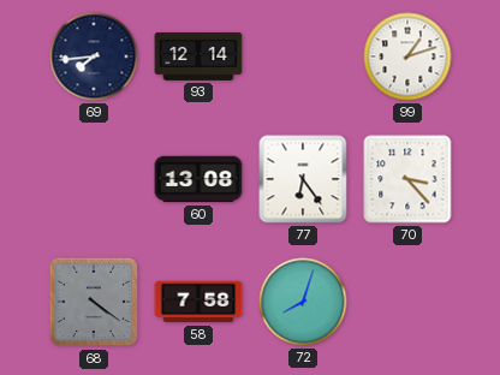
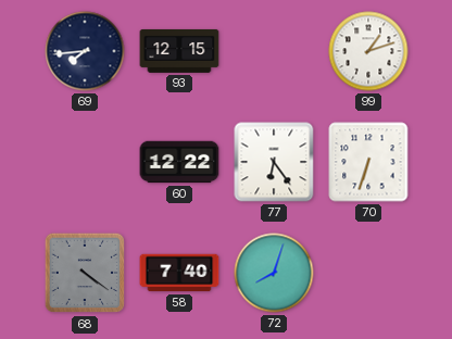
93: 12:14 -> 12:15 (179, 51)
60: 13:08 -> 12:22 (179, 162)
70: 3:23 -> 6:33 (368, 162)
58: 7:58 -> 7:40 (179, 273)
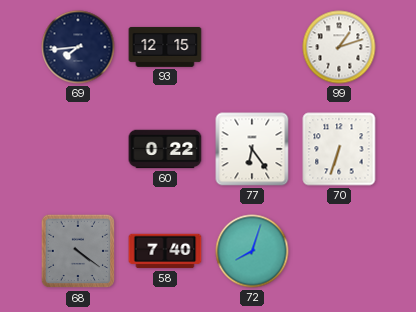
60: 12:22 -> 0:22 (165, 149)
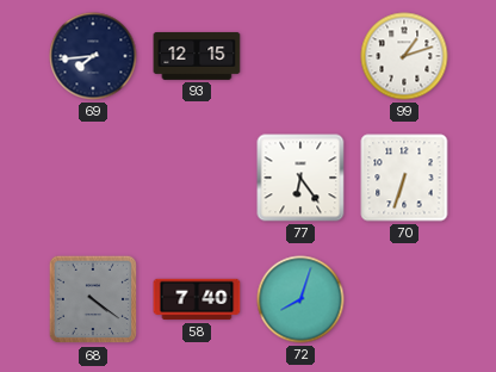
60: 0:22 -> none (165, 149)
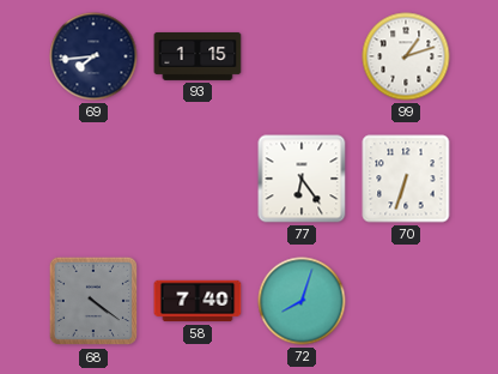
93: 12:15 -> 1:15 (198, 56)
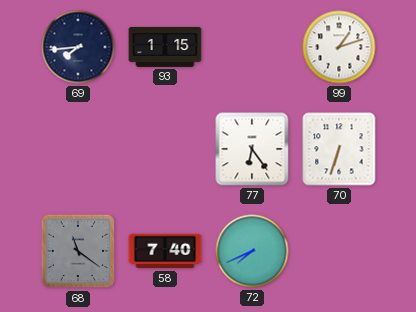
68: 4:21 -> 11:21 (78, 251)
72: 8:03 -> 7:41 (252, 251)
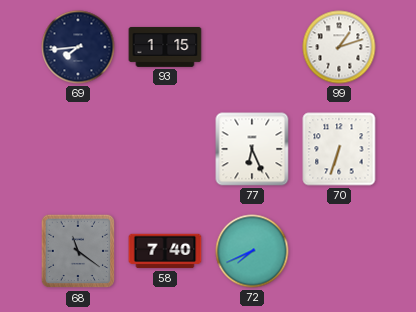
77: 6:24 -> 6:26 (252, 149)
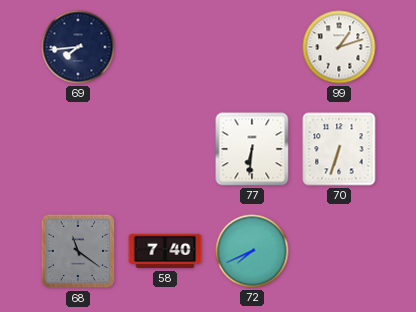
93: 1:15 -> none (165, 47)
77: 6:26 -> 6:31 (252, 149)
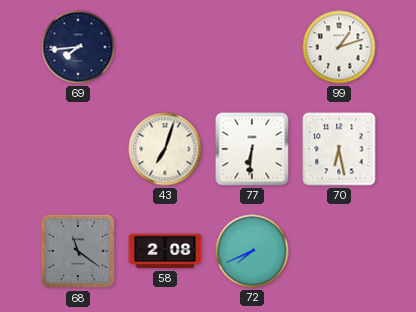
43: none -> 7:03 (165, 149)
70: 6:33 -> 6:28 (339, 149)
58: 7:40 -> 2:08 (165, 251)
